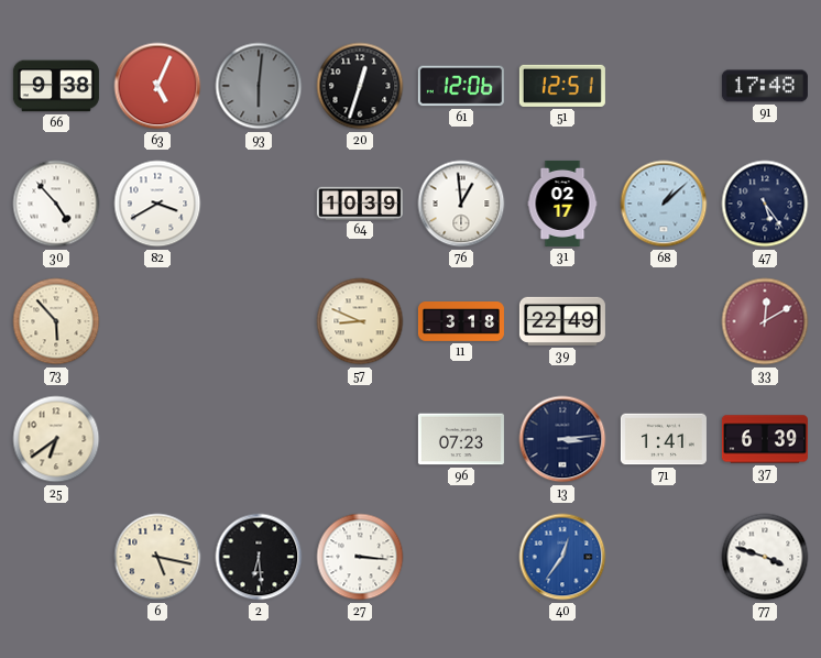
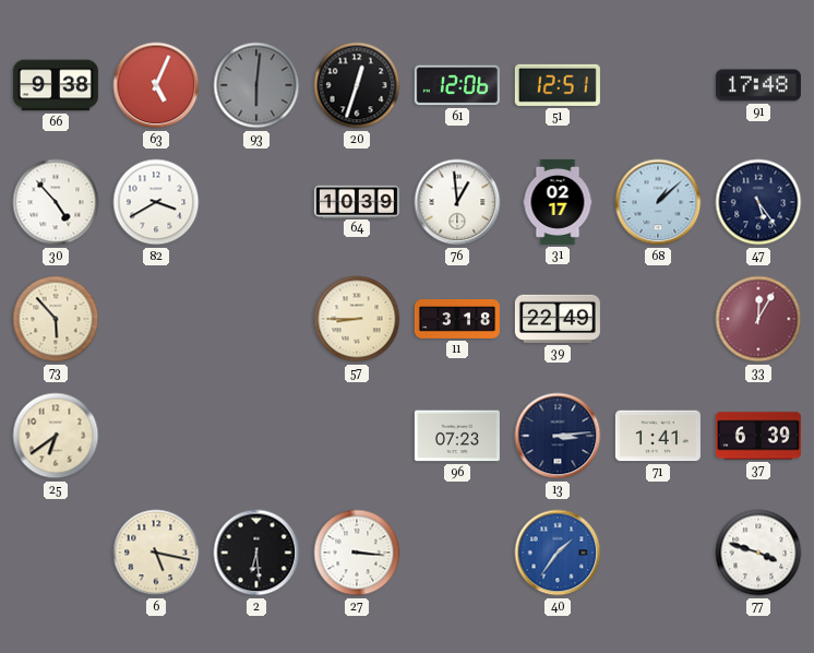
57: 8:49 -> 8:45 (357, 319)
33: 12:10 -> 12:05 (758, 319)
40: 12:36 -> 1:36 (558, 553)
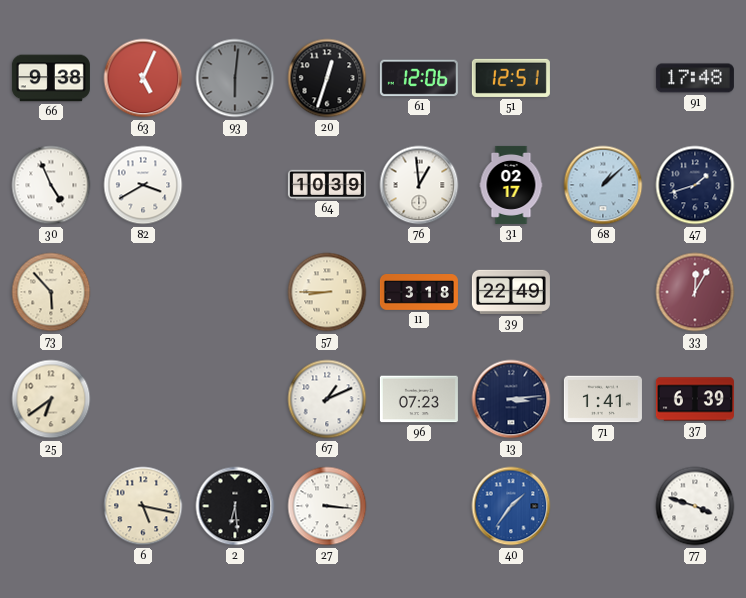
30: 4:53 -> 4:56 (51, 185)
47: 5:24 -> 1:42 (695, 185)
67: none -> 1:11 (327, 399)
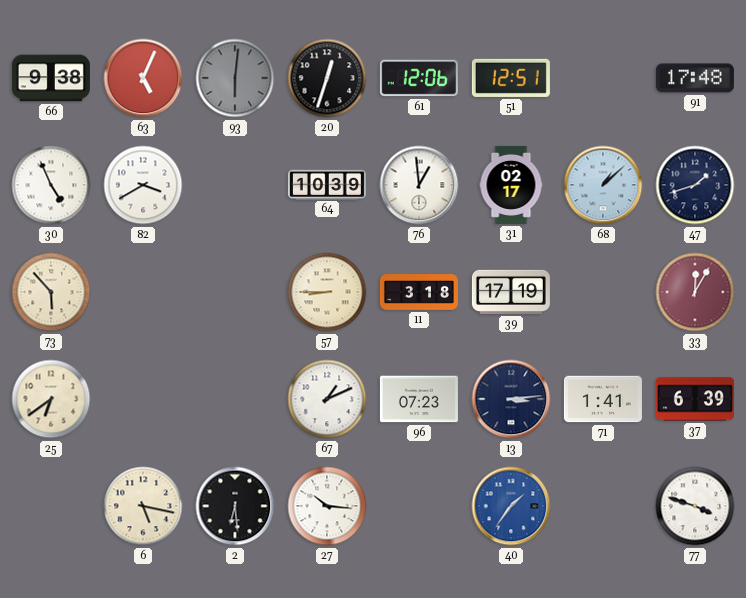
39: 22:49 -> 17:19 (511, 292)
27: 3:16 -> 10:16 (327, 506)
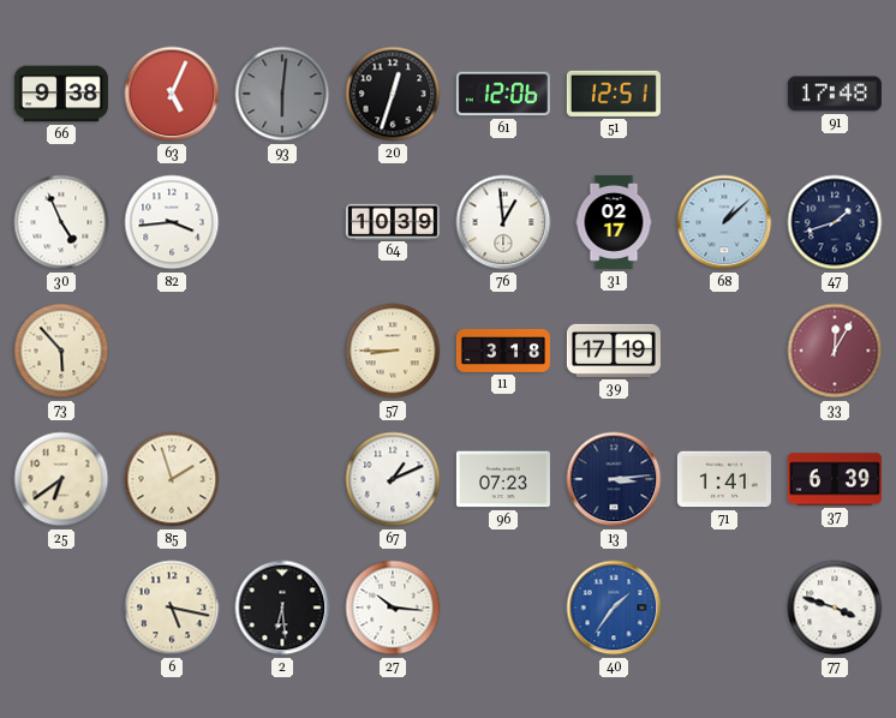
82: 3:40 -> 3:44 (172, 222)
85: none -> 1:57 (172, 479)
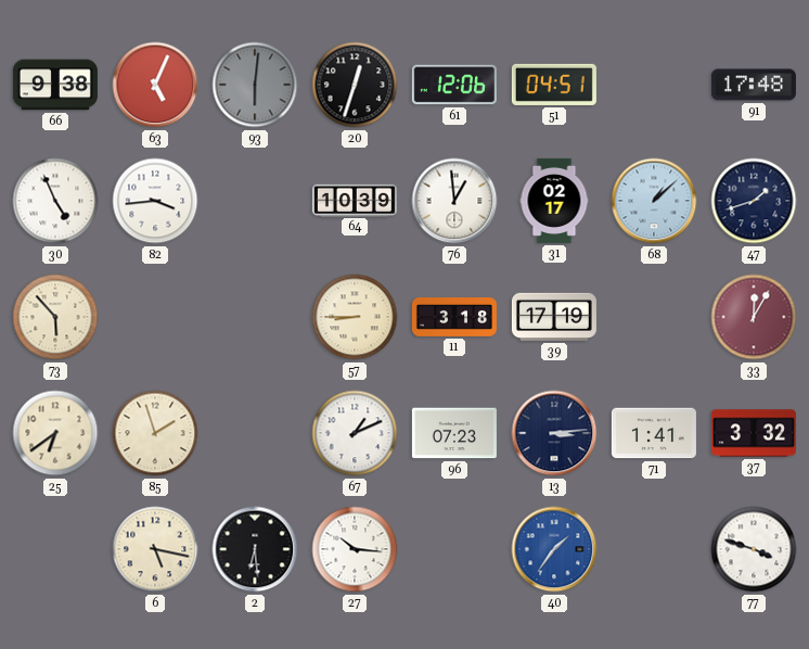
51: 12:51 -> 04:51 (554, 85)
37: 6:39 -> 3:32 (754, 433)
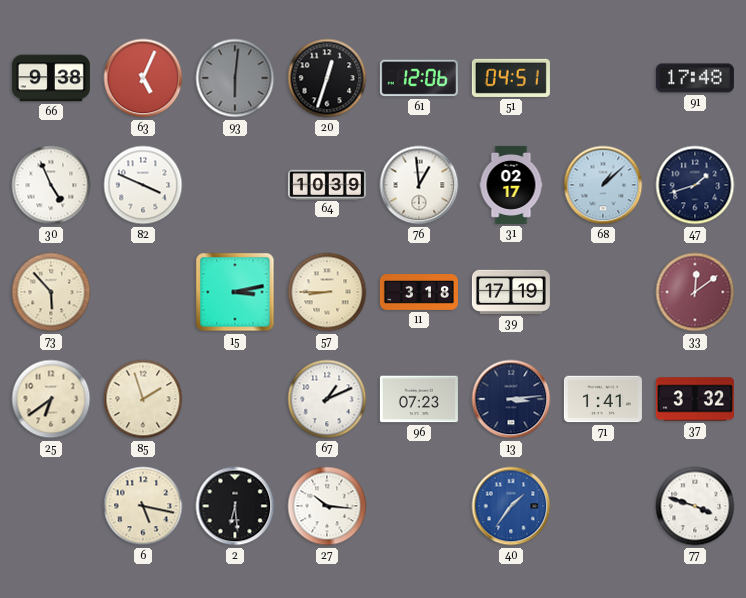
82: 3:44 -> 3:49 (143, 185)
15: none -> 3:13 (235, 292)
33: 12:05 -> 12:09 (695, 292)
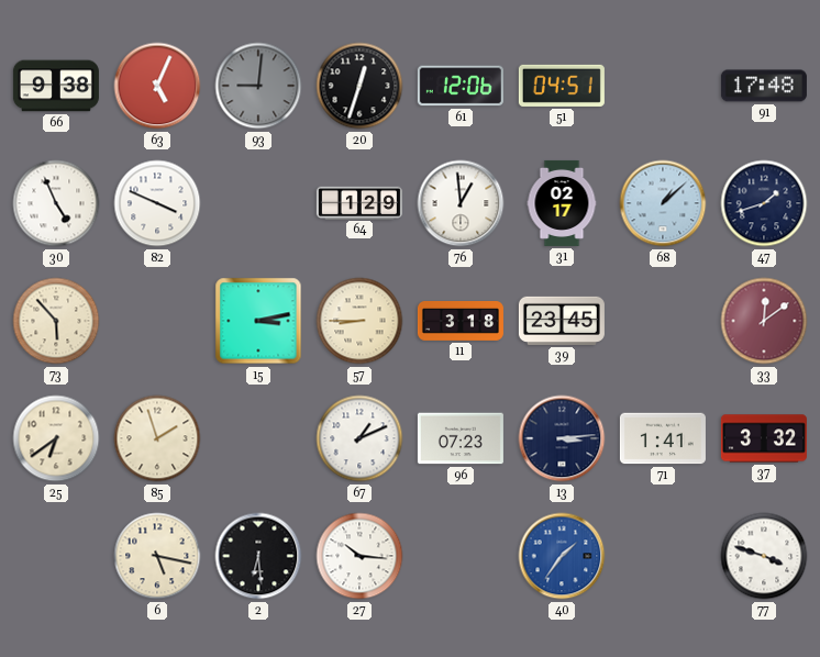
93: 6:01 -> 9:01 (258, 86)
64: 10:39 -> 1:29 (359, 202)
39: 17:19 -> 23:45 (562, 321)
